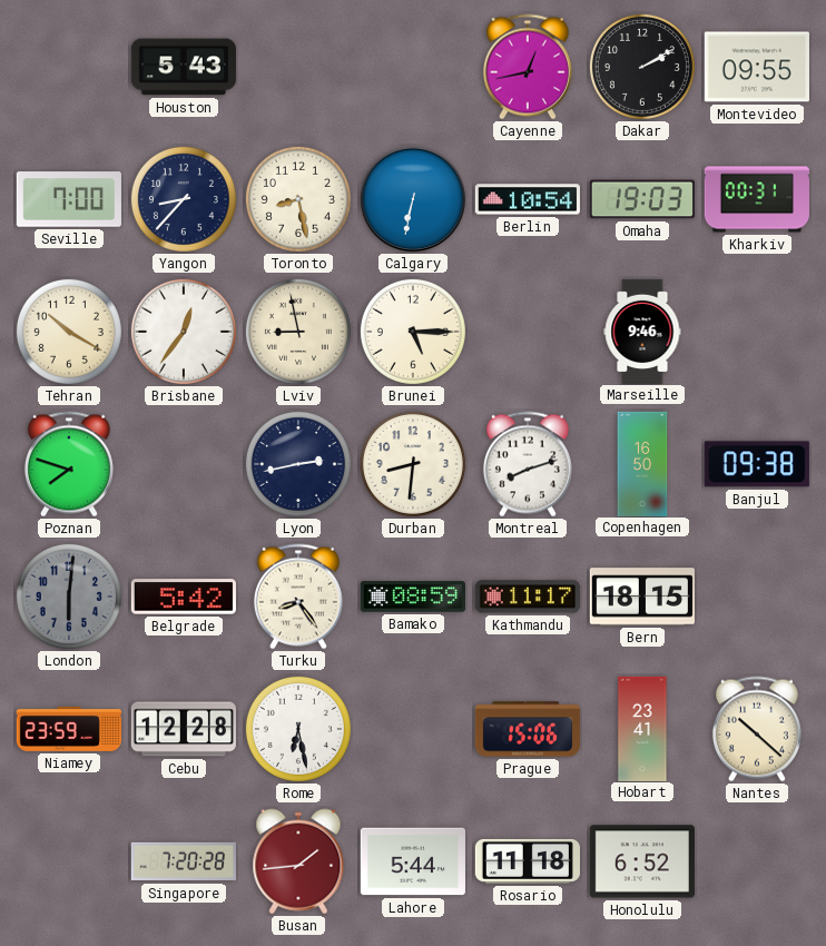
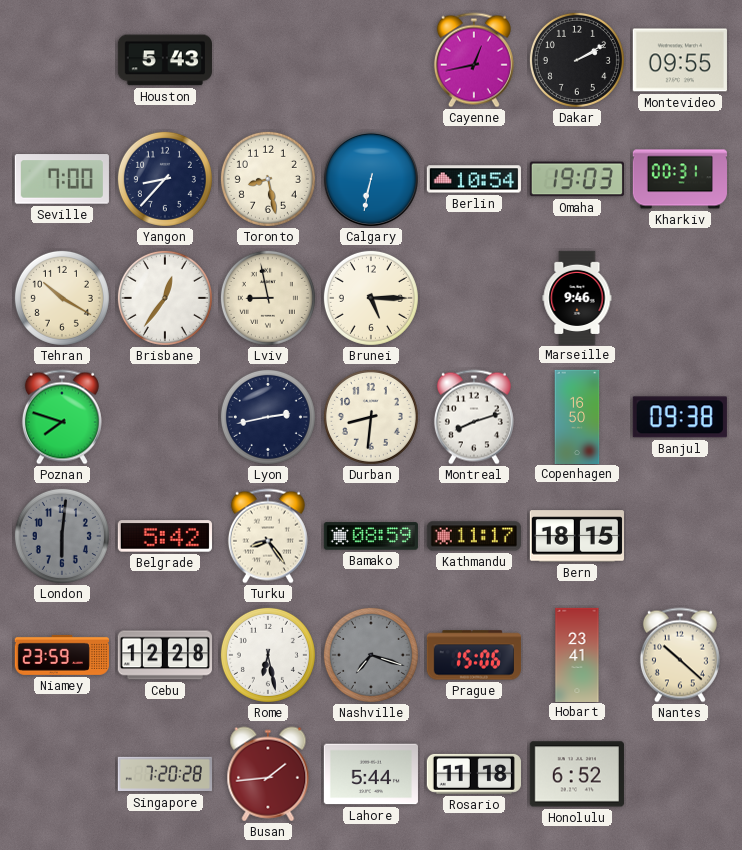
Nashville: none -> 7:18 (371, 655)
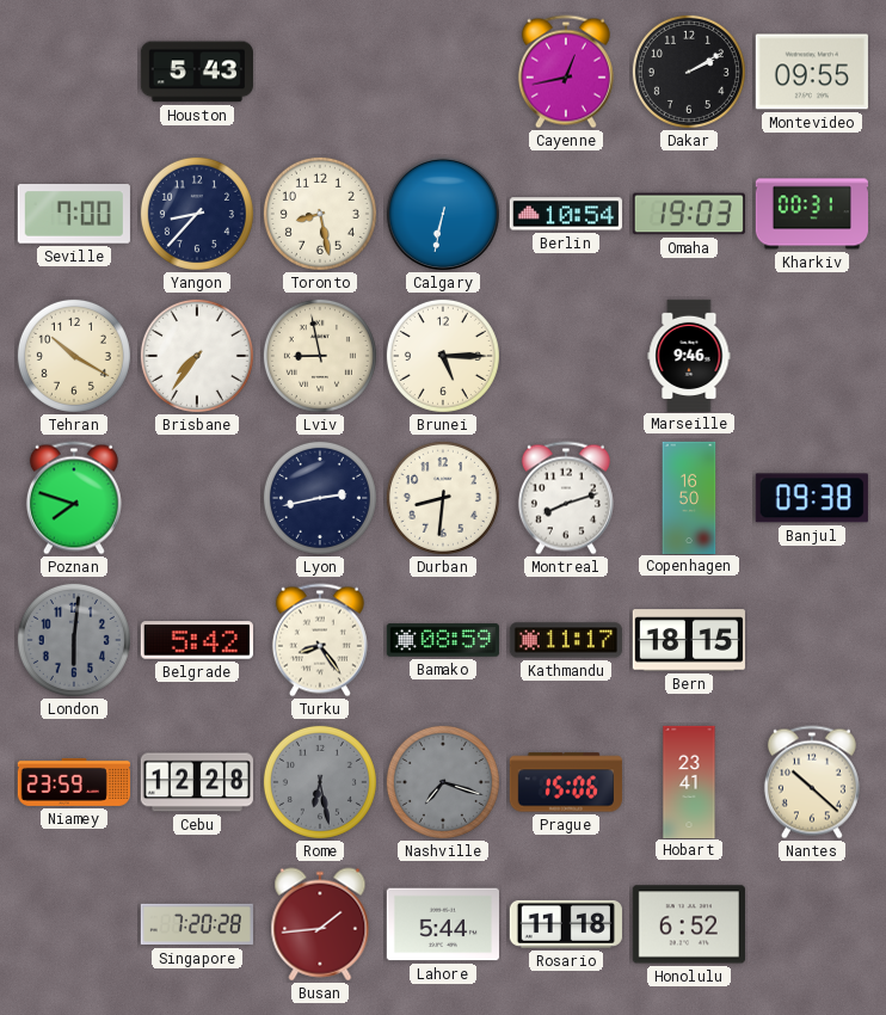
Brisbane: 12:36 -> 7:36 (197, 356)
Rome dial: white -> grey (320, 782)
